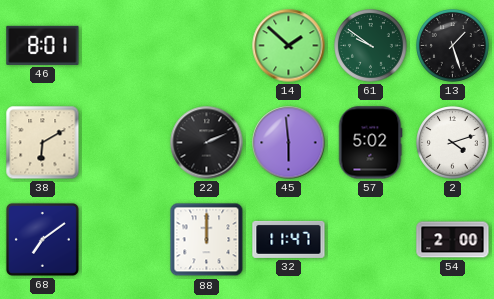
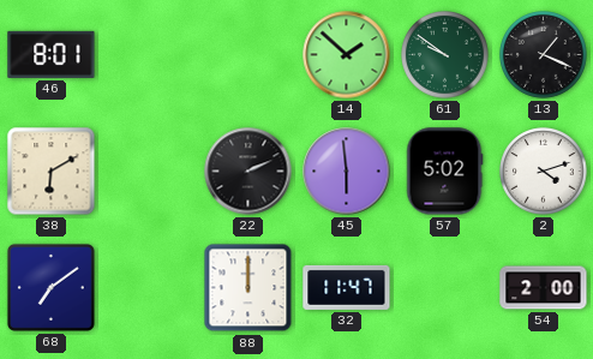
13: 1:27 -> 1:19 (544, 55)
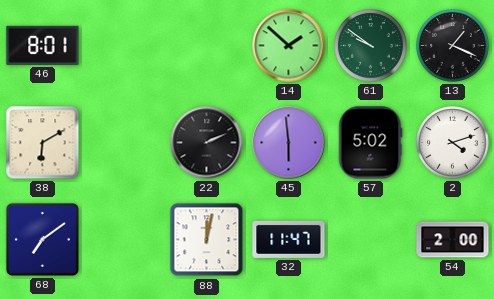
88: 12:00 -> 12:02 (207, 240)
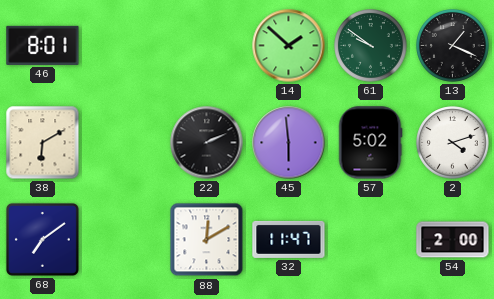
88: 12:02 -> 12:10 (207, 240)
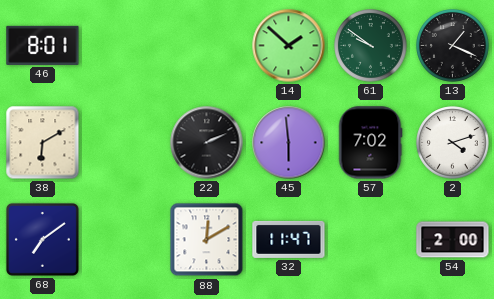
57: 5:02 -> 7:02 (370, 143)
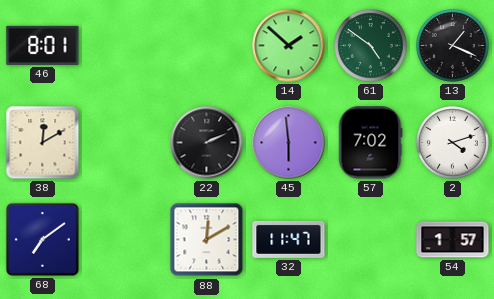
61: 9:51 -> 4:51 (371, 46)
38: 6:10 -> 12:10 (43, 143)
54: 2:00 -> 1:57 (453, 240)
